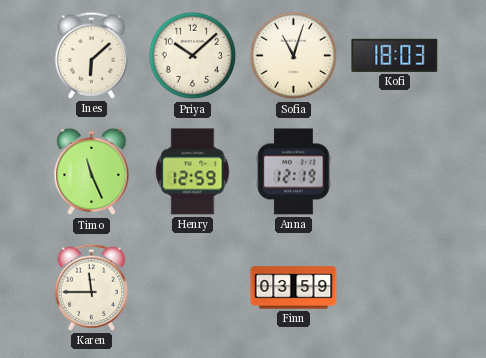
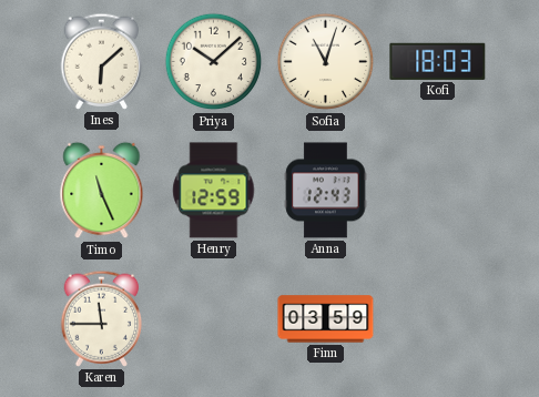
Anna: 12:19 -> 12:43 (326, 191)
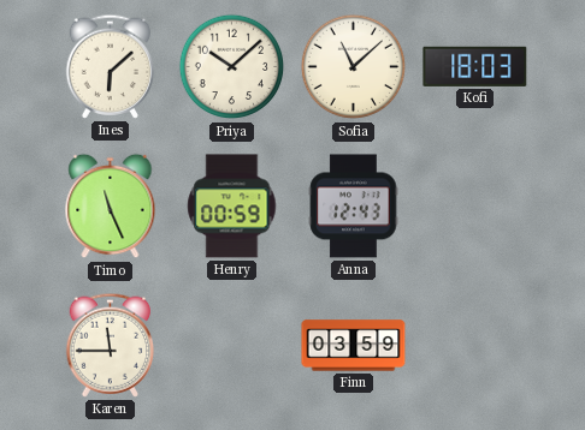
Sofia: 11:03 -> 11:08 (354, 67)
Henry: 12:59 -> 00:59 (232, 207)
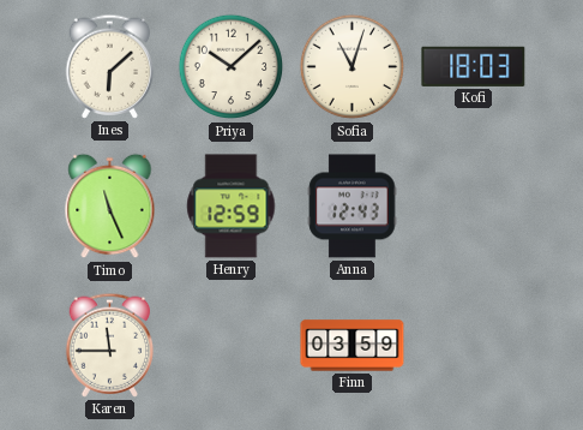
Sofia: 11:08 -> 11:03 (353, 67)
Henry: 00:59 -> 12:59 (232, 207)
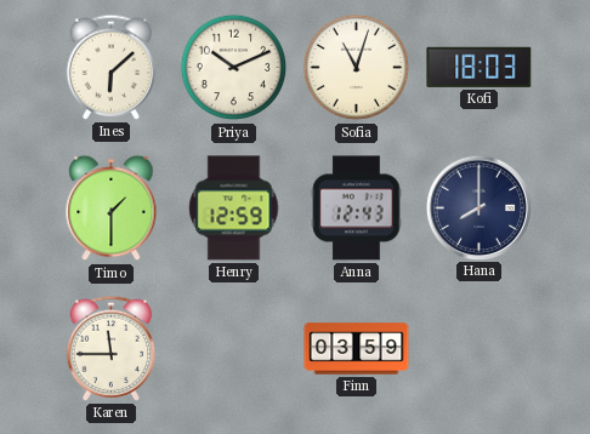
Priya: 10:08 -> 10:11 (234, 68)
Timo: 11:26 -> 1:30 (112, 209)
Hana: none -> 8:00 (478, 207)
